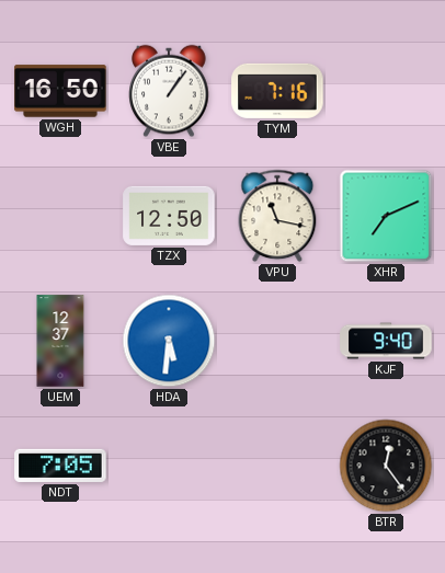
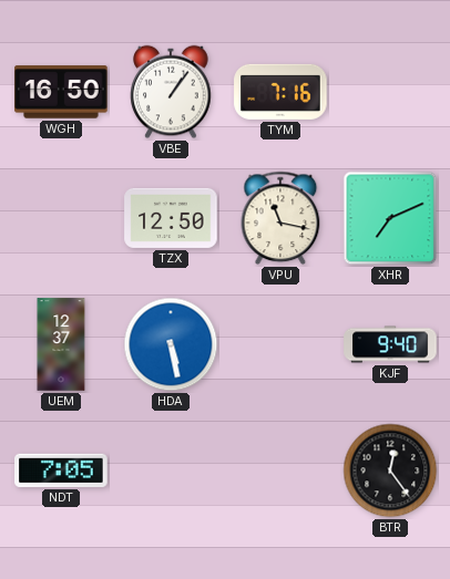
HDA: 5:31 -> 5:28 (171, 344)
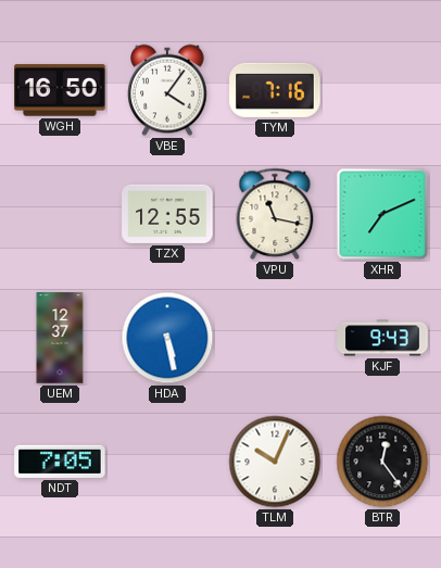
VBE: 1:06 -> 4:06 (167, 90)
TZX: 12:50 -> 12:55 (167, 214)
KJF: 9:40 -> 9:43 (382, 338)
TLM: none -> 10:04 (275, 462)
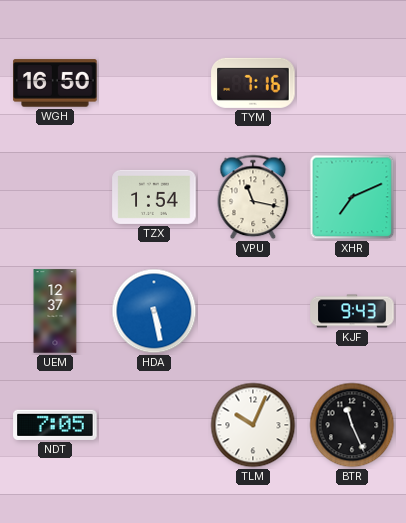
VBE: 4:06 -> none (167, 90)
TZX: 12:55 -> 1:54 (154, 197)
BTR: 12:24 -> 11:26 (352, 425)
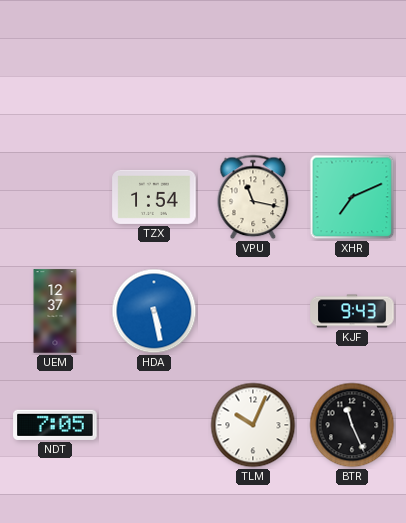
WGH: 16:50 -> none (55, 83)
TYM: 7:16 -> none (253, 83)
